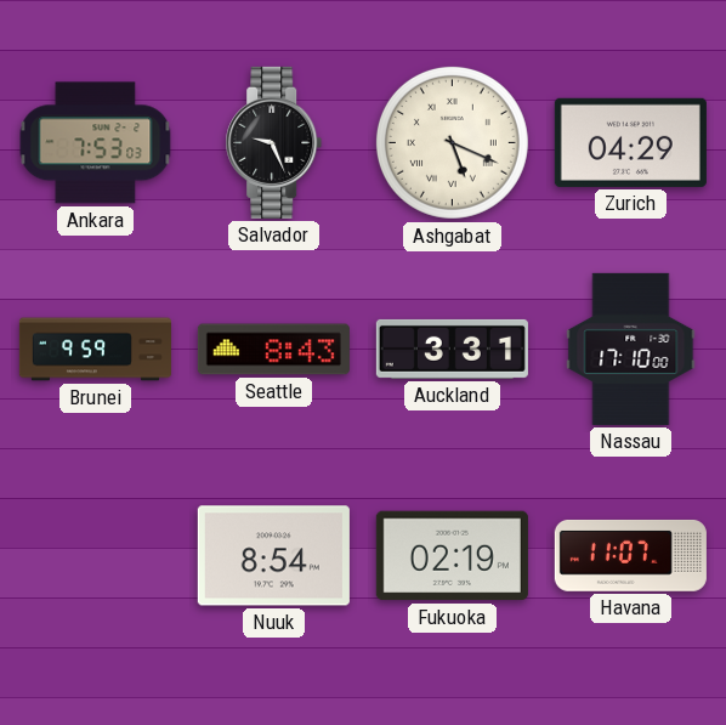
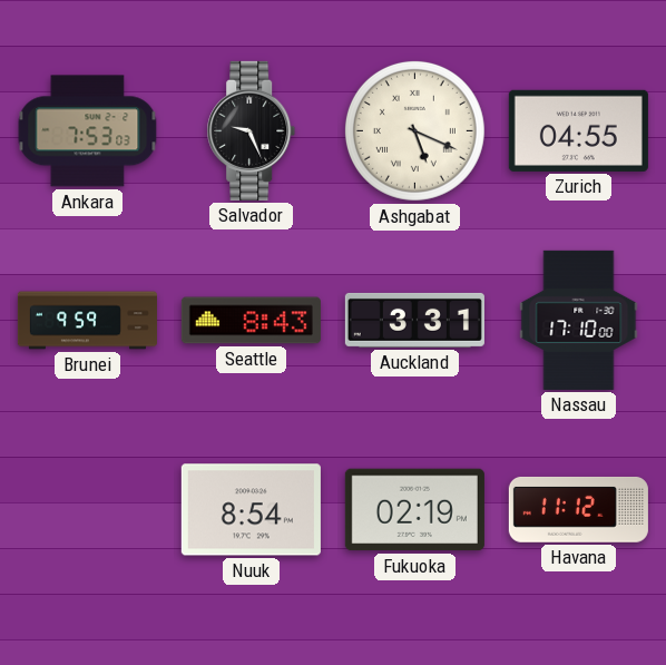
Zurich: 04:29 -> 04:55 (578, 130)
Havana: 11:07 -> 11:12 (578, 509)
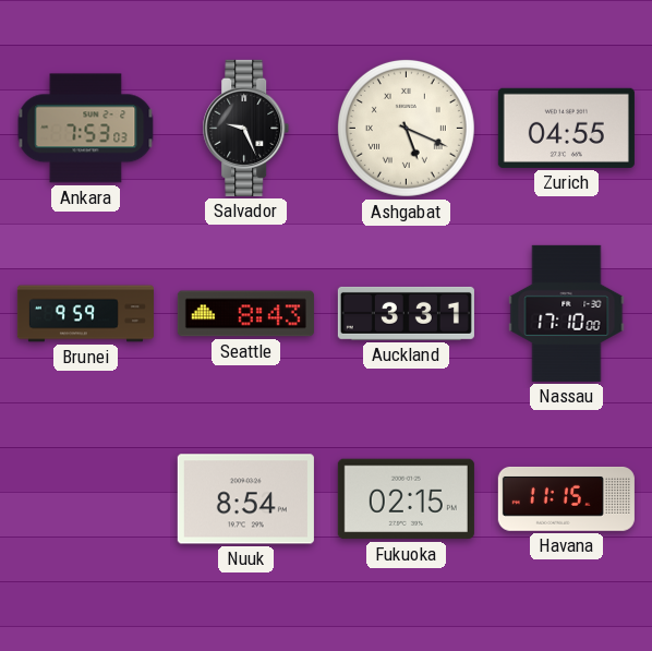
Fukuoka: 02:19 -> 02:15 (406, 499)
Havana: 11:12 -> 11:15 (566, 498)
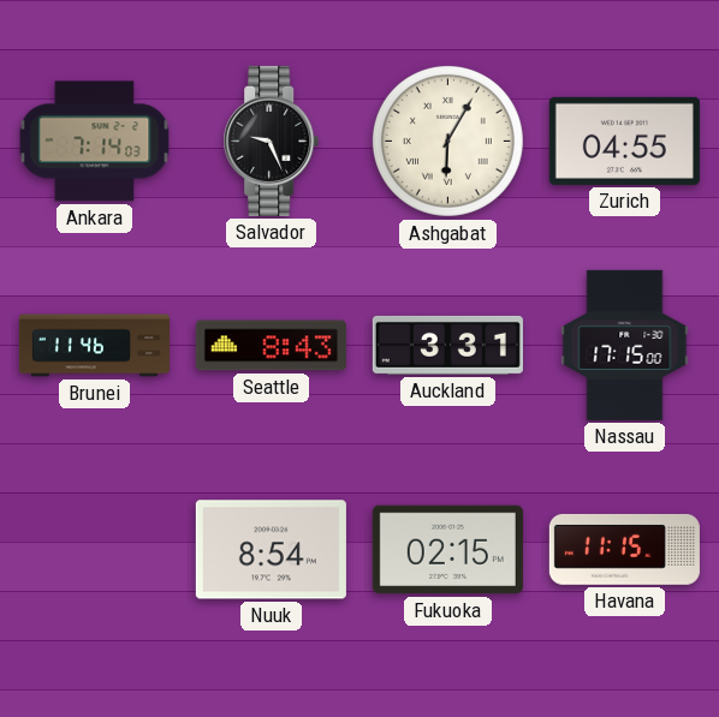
Ankara: 7:53 -> 7:14 (95, 142)
Ashgabat: 5:19 -> 6:05 (447, 141)
Brunei: 9:59 -> 11:46 (94, 346)
Nassau: 17:10 -> 17:15 (625, 345)
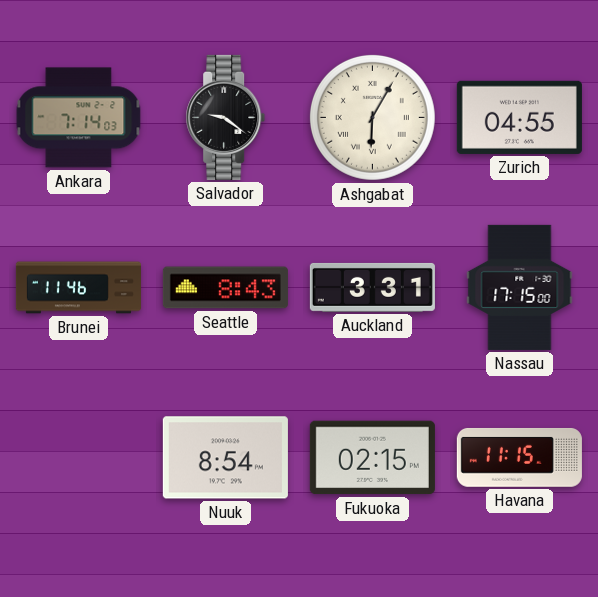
Salvador: 9:26 -> 9:21 (226, 117)
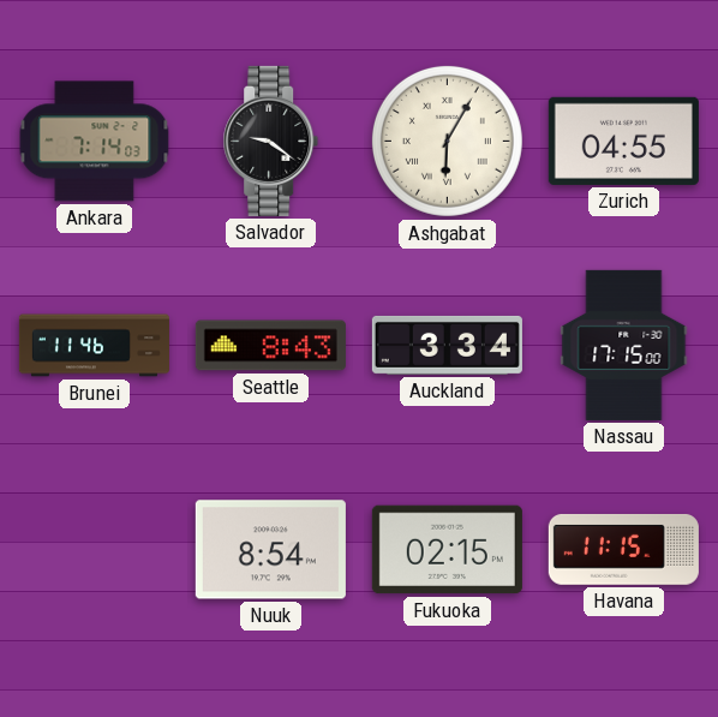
Auckland: 3:31 -> 3:34 (447, 345)
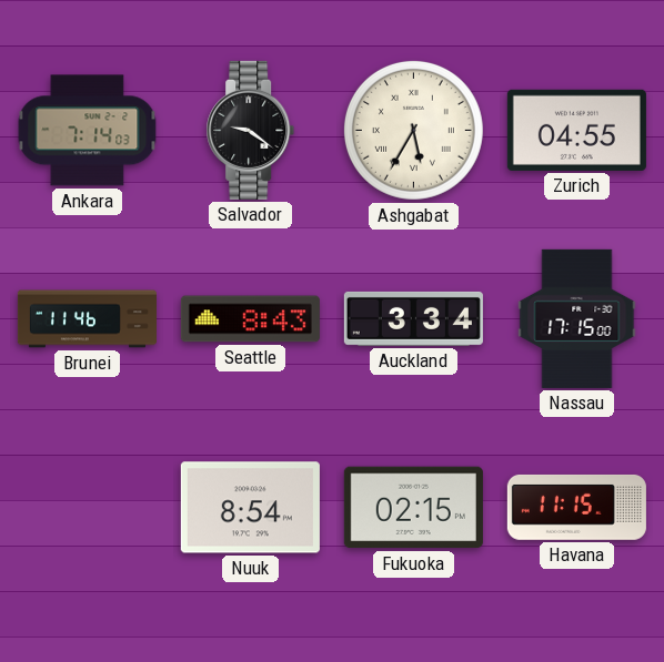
Ashgabat: 6:05 -> 5:35 (413, 130)
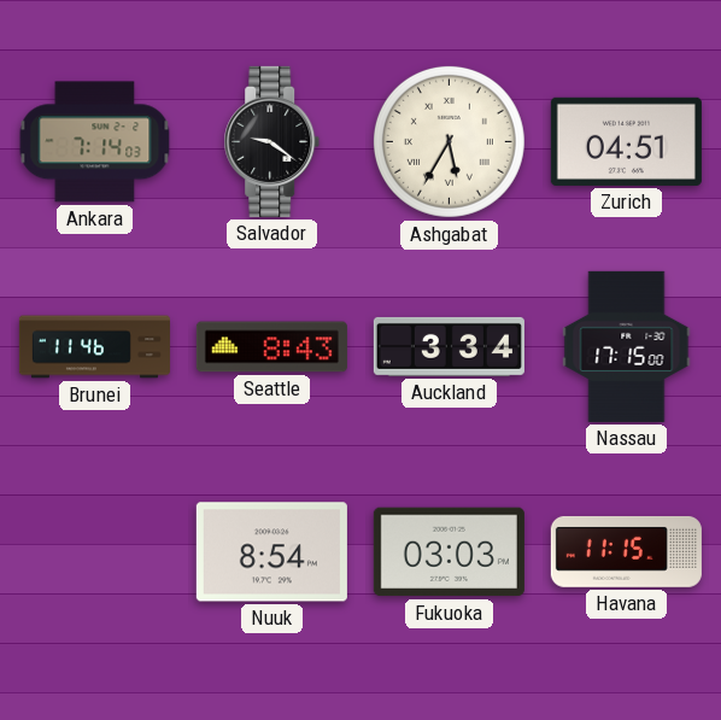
Zurich: 04:55 -> 04:51 (626, 141)
Fukuoka: 02:15 -> 03:03 (449, 552)
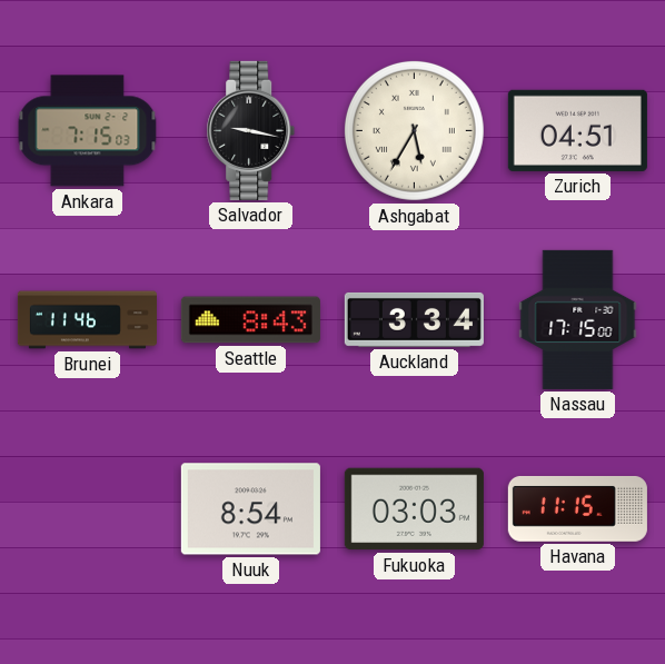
Ankara: 7:14 -> 7:15 (88, 131)
Salvador: 9:21 -> 9:17 (251, 130)
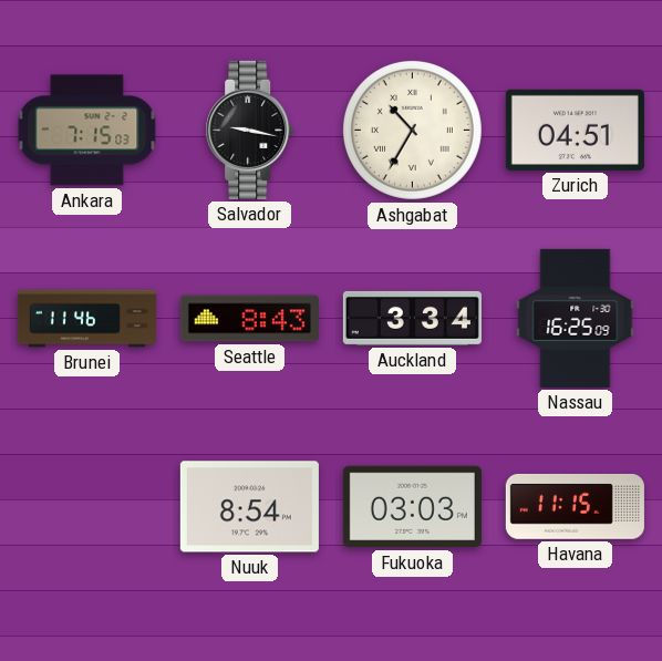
Ashgabat: 5:35 -> 10:35 (412, 130)
Nassau: 17:15 -> 16:25 (576, 318)
